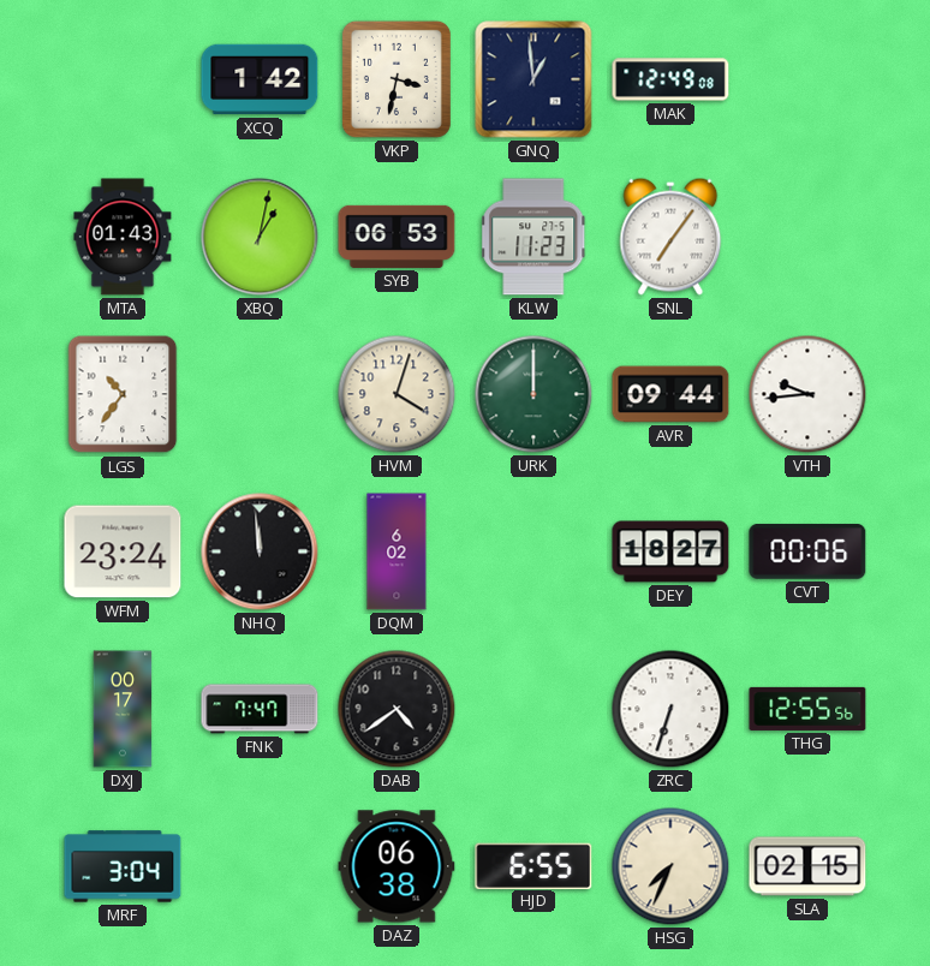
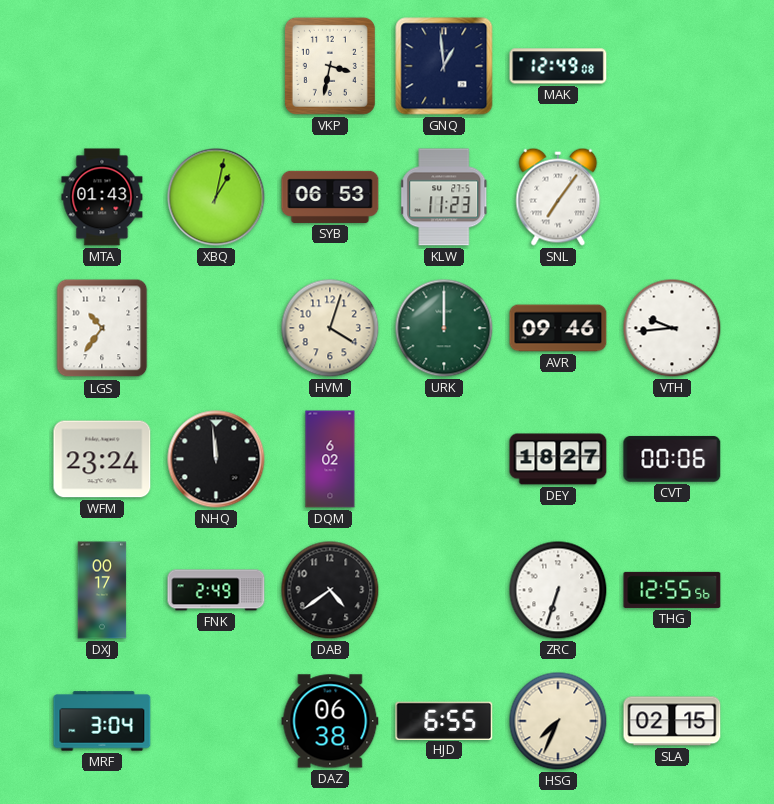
XCQ: 1:42 -> none (260, 79)
AVR: 09:44 -> 09:46 (558, 328)
FNK: 7:47 -> 2:49 (216, 590)
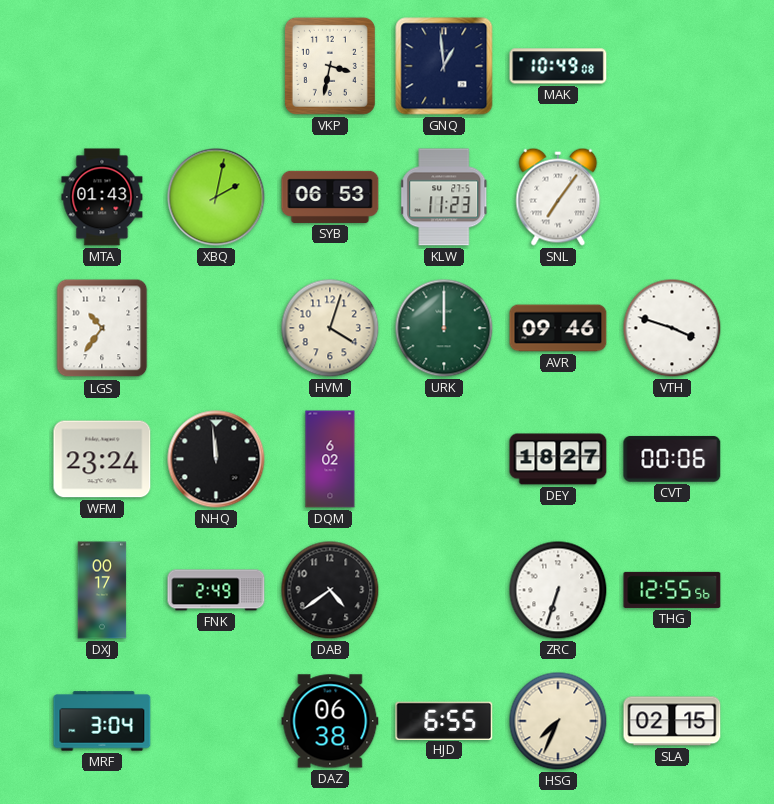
MAK: 12:49 -> 10:49 (558, 66)
XBQ: 1:02 -> 2:02 (216, 197)
VTH: 9:44 -> 3:48 (672, 328)
